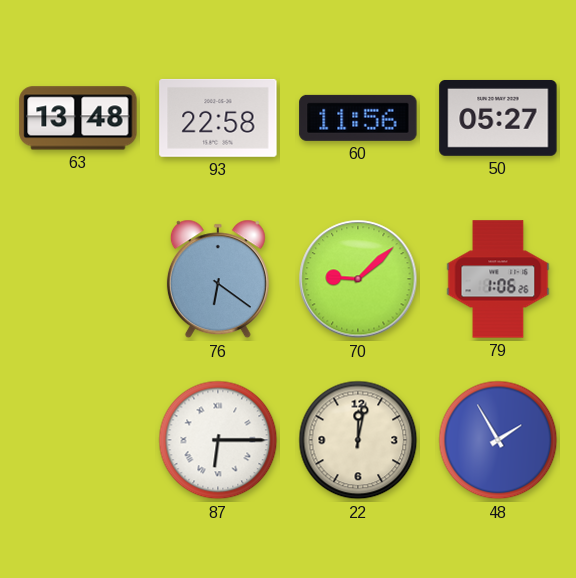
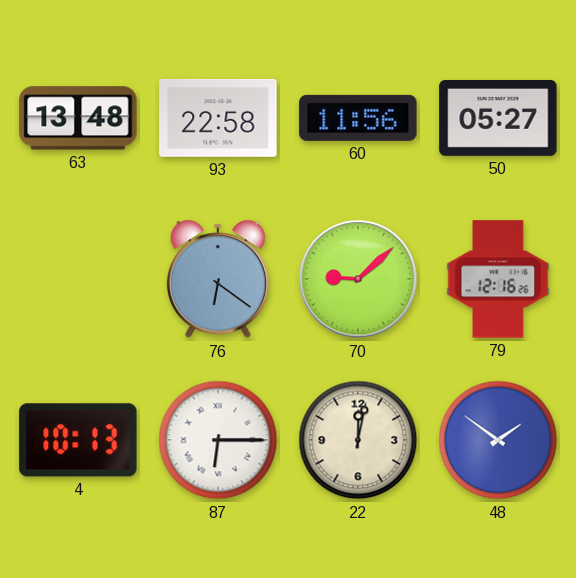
79: 1:06 -> 12:16 (498, 279)
4: none -> 10:13 (78, 440)
48: 1:55 -> 1:51 (498, 440)
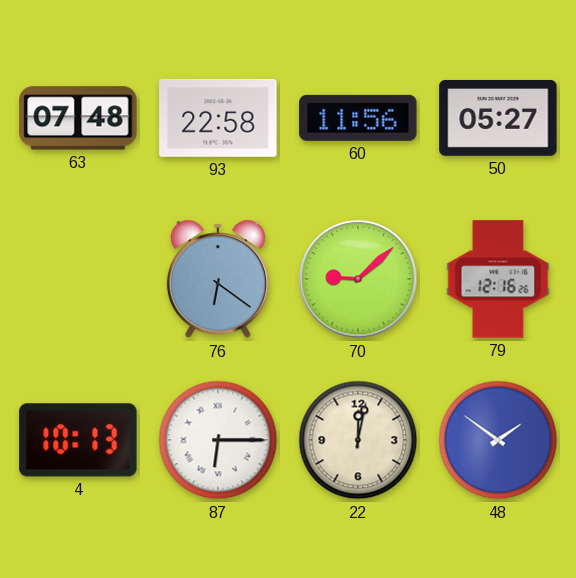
63: 13:48 -> 07:48 (78, 118)
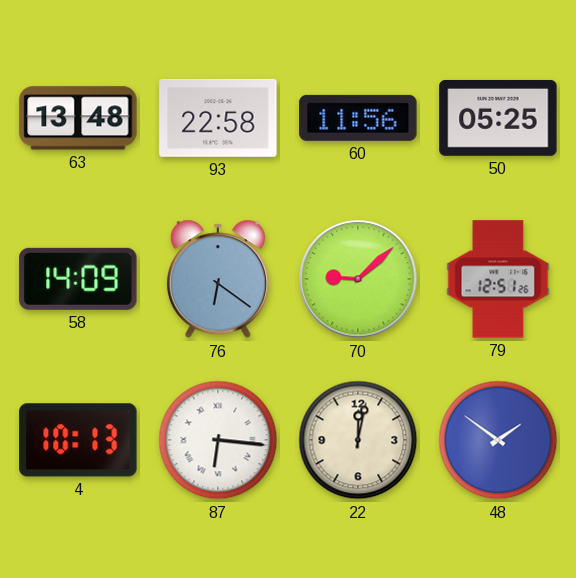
63: 07:48 -> 13:48 (78, 118)
50: 05:27 -> 05:25 (498, 118)
58: none -> 14:09 (78, 279)
79: 12:16 -> 12:51 (498, 279)
87: 6:15 -> 6:16 (218, 440)
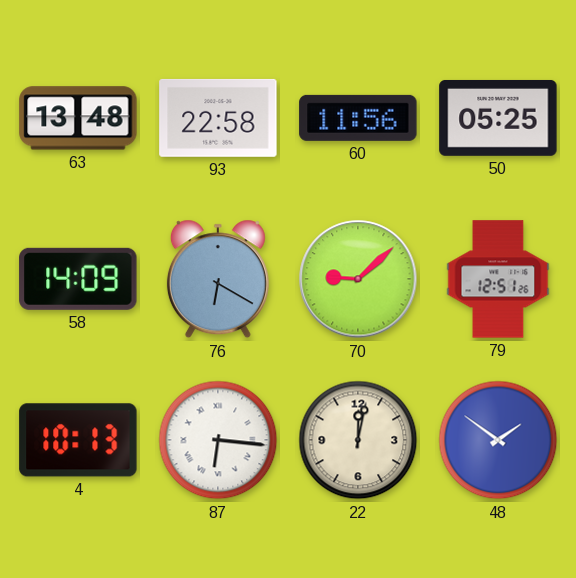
76: 6:21 -> 6:20 (218, 279)
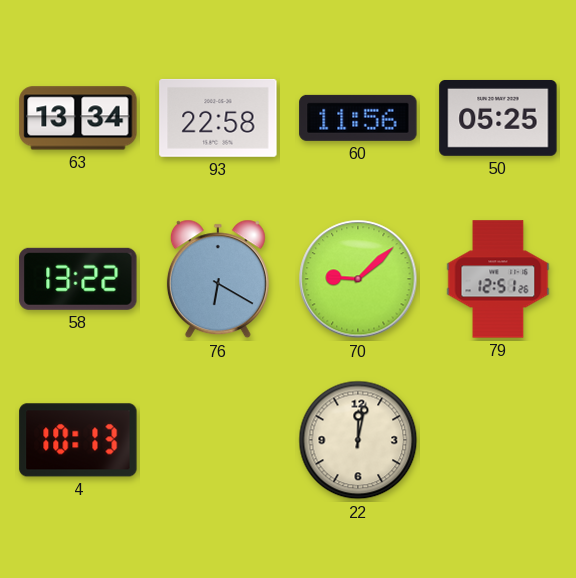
63: 13:48 -> 13:34 (78, 118)
58: 14:09 -> 13:22 (78, 279)
87: 6:16 -> none (218, 440)
48: 1:51 -> none (498, 440)
